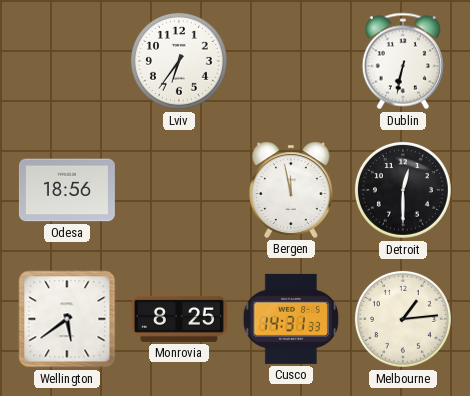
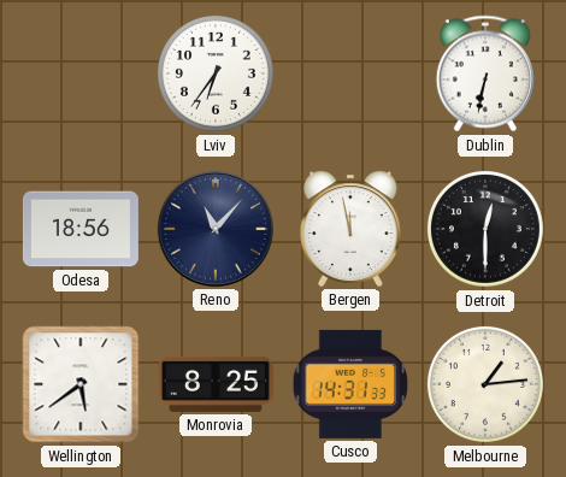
Reno: none -> 11:07 (216, 229)
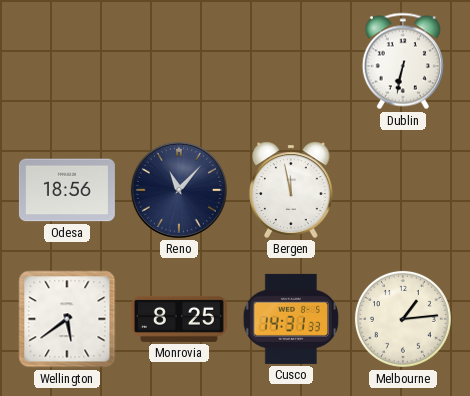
Lviv: 6:36 -> none (216, 73)
Detroit: 12:30 -> none (485, 229)
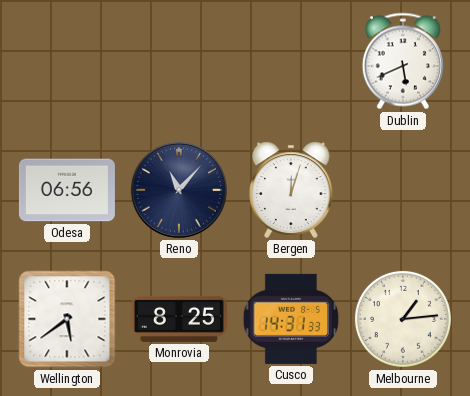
Dublin: 6:32 -> 5:41 (403, 61)
Odesa: 18:56 -> 06:56 (67, 190)
Bergen: 11:58 -> 12:03 (292, 190)
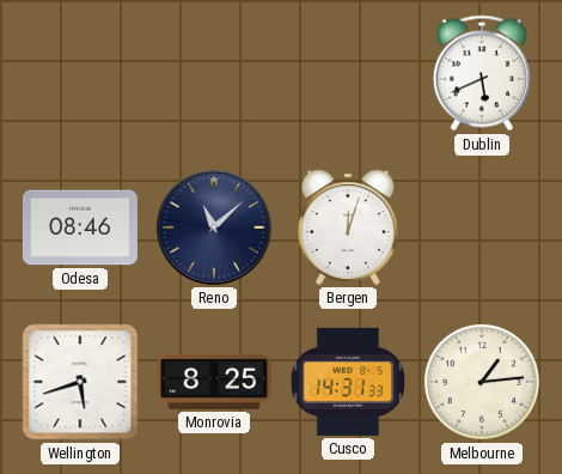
Odesa: 06:56 -> 08:46 (80, 227)
Reno: 11:07 -> 11:08 (214, 227)
Wellington: 5:39 -> 5:42 (80, 382)
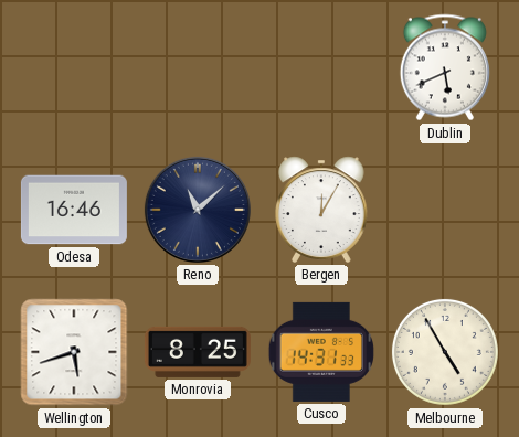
Odesa: 08:46 -> 16:46 (74, 210)
Bergen: 12:03 -> 12:05 (322, 210)
Melbourne: 1:14 -> 4:55 (445, 352)
